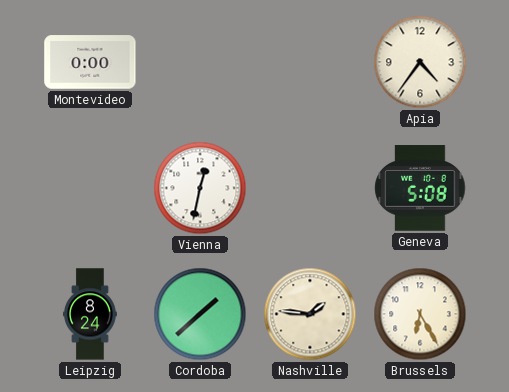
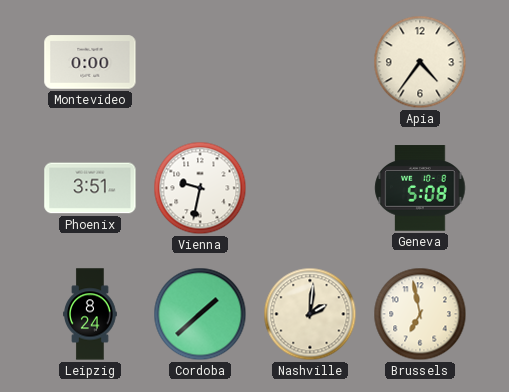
Phoenix: none -> 3:51 (90, 188)
Vienna: 12:32 -> 9:32 (200, 188)
Nashville: 1:46 -> 2:01 (310, 314)
Brussels: 6:25 -> 6:58 (420, 314)
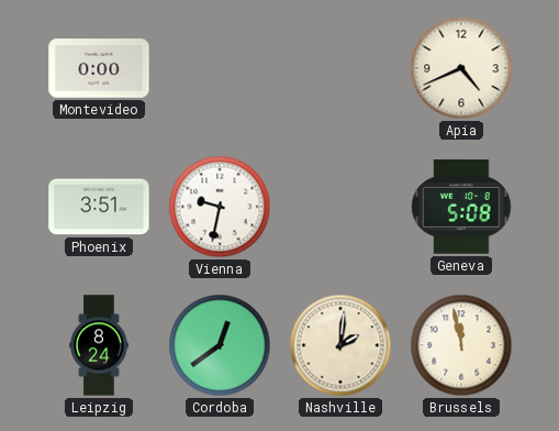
Apia: 4:36 -> 4:41 (461, 68)
Cordoba: 1:38 -> 12:39 (220, 345)
Brussels: 6:58 -> 11:58 (461, 345)
